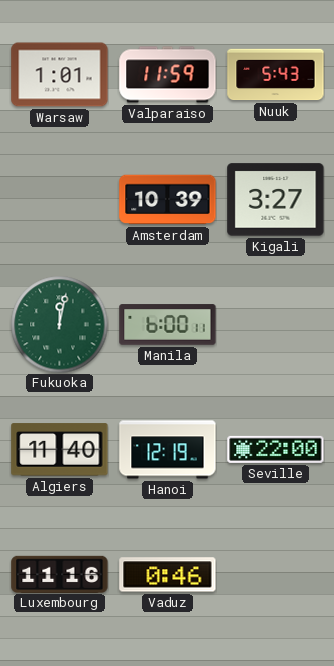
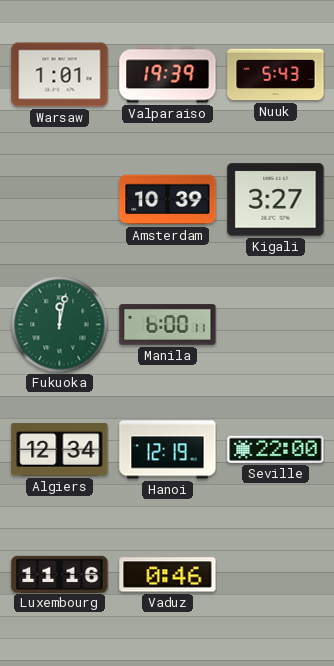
Valparaiso: 11:59 -> 19:39 (168, 75)
Algiers: 11:40 -> 12:34 (60, 450)
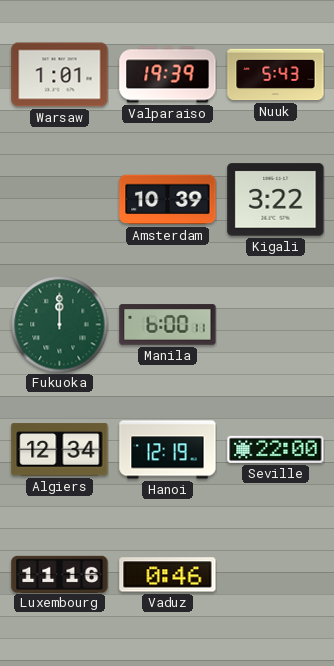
Kigali: 3:27 -> 3:22 (276, 200)
Fukuoka: 12:02 -> 12:00 (59, 324)
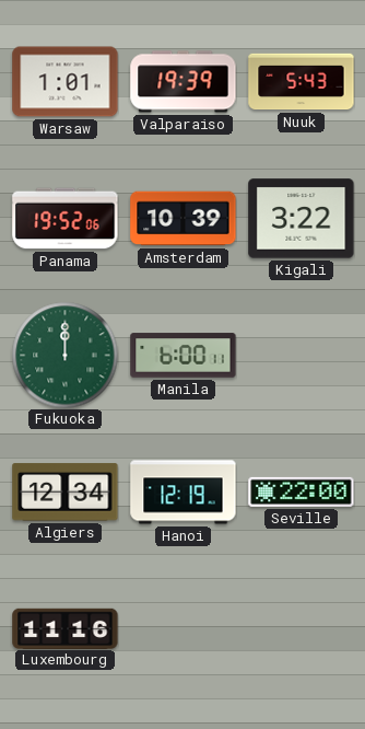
Panama: none -> 19:52 (66, 219)
Vaduz: 0:46 -> none (168, 575)
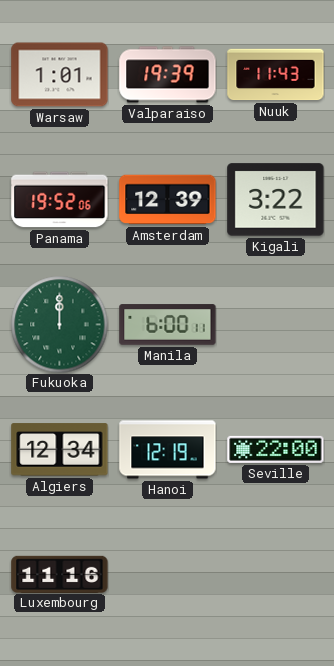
Nuuk: 5:43 -> 11:43 (276, 75)
Amsterdam: 10:39 -> 12:39 (168, 200)
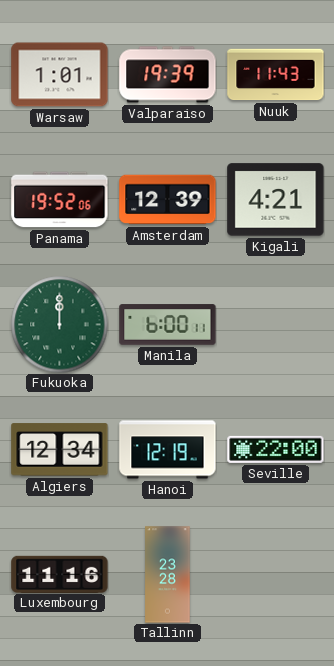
Kigali: 3:22 -> 4:21 (276, 200)
Tallinn: none -> 23:28 (168, 575)
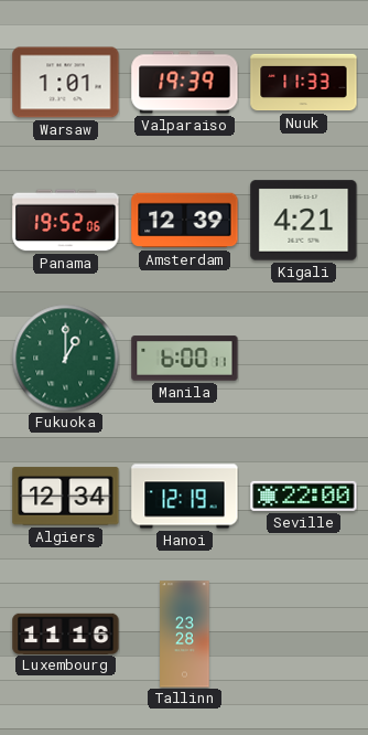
Nuuk: 11:43 -> 11:33 (304, 83)
Fukuoka: 12:00 -> 1:00 (65, 358)
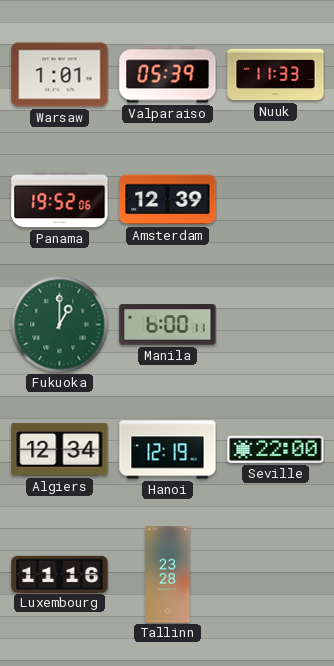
Valparaiso: 19:39 -> 05:39 (168, 75)
Kigali: 4:21 -> none (304, 221)
